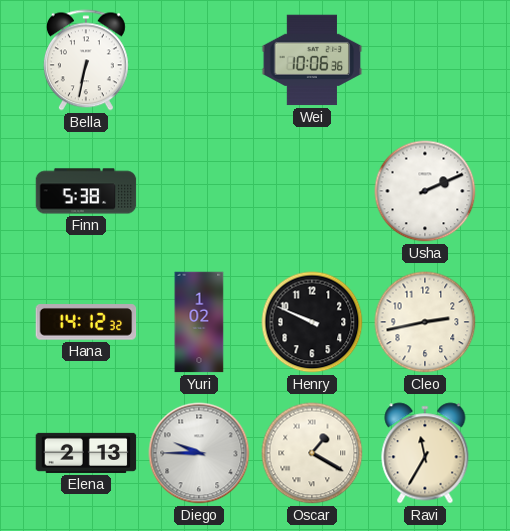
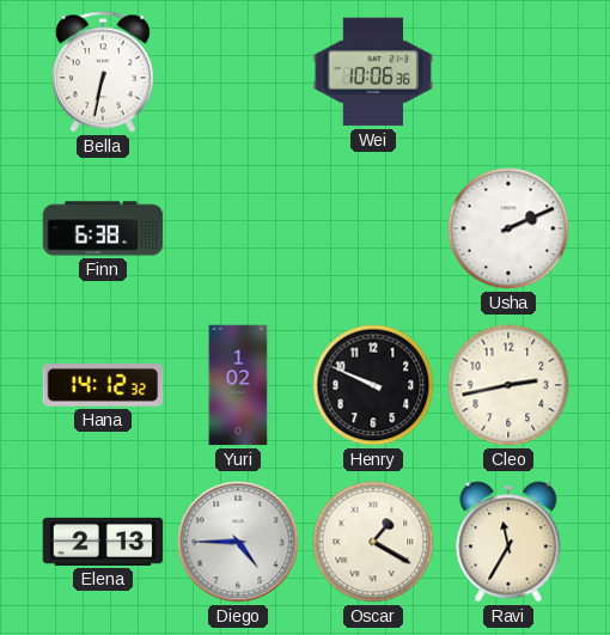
Finn: 5:38 -> 6:38 (103, 228)
Diego: 9:45 -> 4:45 (238, 542)
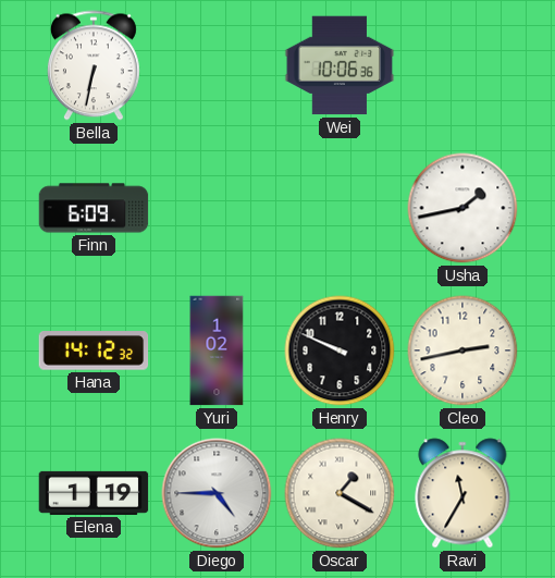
Finn: 6:38 -> 6:09 (94, 208)
Usha: 2:11 -> 1:43 (462, 208)
Elena: 2:13 -> 1:19 (94, 493)
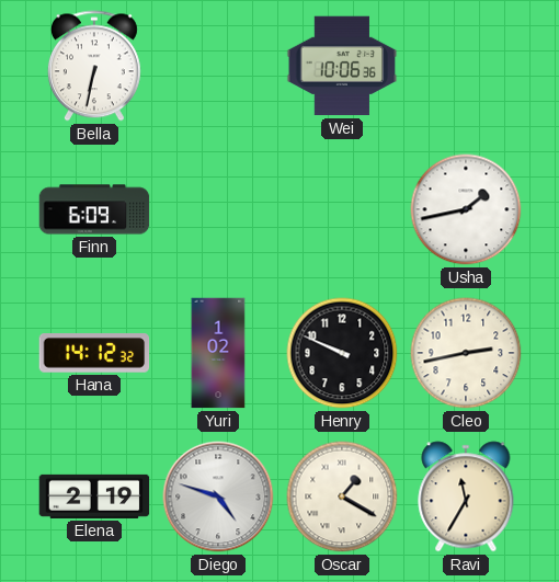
Elena: 1:19 -> 2:19 (94, 497)
Diego: 4:45 -> 4:48 (218, 497)
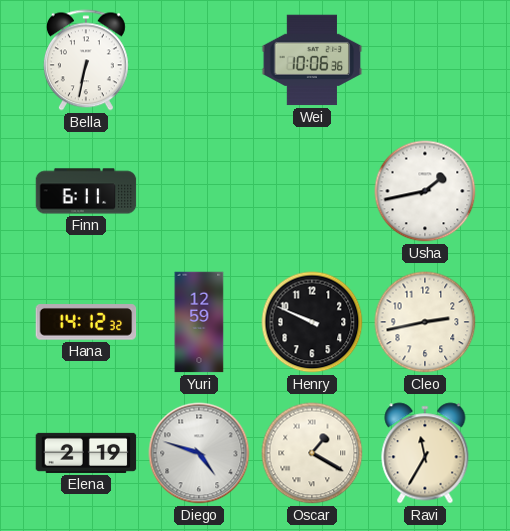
Finn: 6:09 -> 6:11 (86, 191)
Yuri: 1:02 -> 12:59 (199, 322)
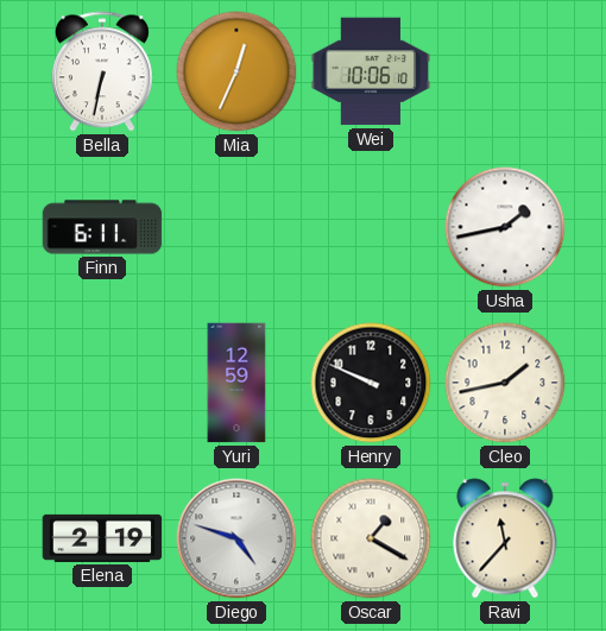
Mia: none -> 12:34 (236, 71)
Wei: 10:06:36 -> 10:06:10 (371, 71)
Hana: 14:12 -> none (86, 322)
Cleo: 2:43 -> 1:43 (505, 383)
Ravi: 11:35 -> 11:37 (505, 538)
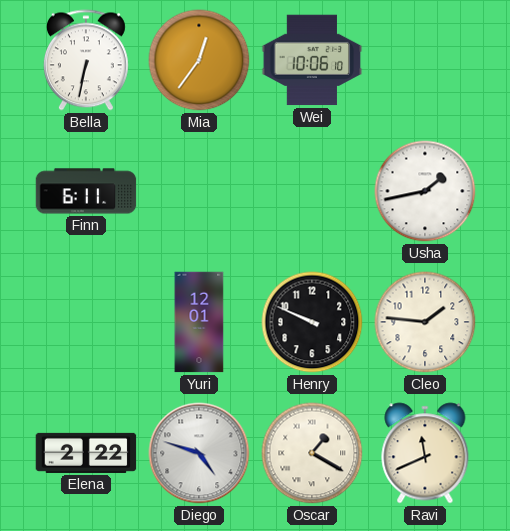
Mia: 12:34 -> 12:36 (199, 60)
Yuri: 12:59 -> 12:01 (199, 322)
Cleo: 1:43 -> 1:46 (425, 322)
Elena: 2:19 -> 2:22 (86, 453)
Ravi: 11:37 -> 11:41 (425, 453)
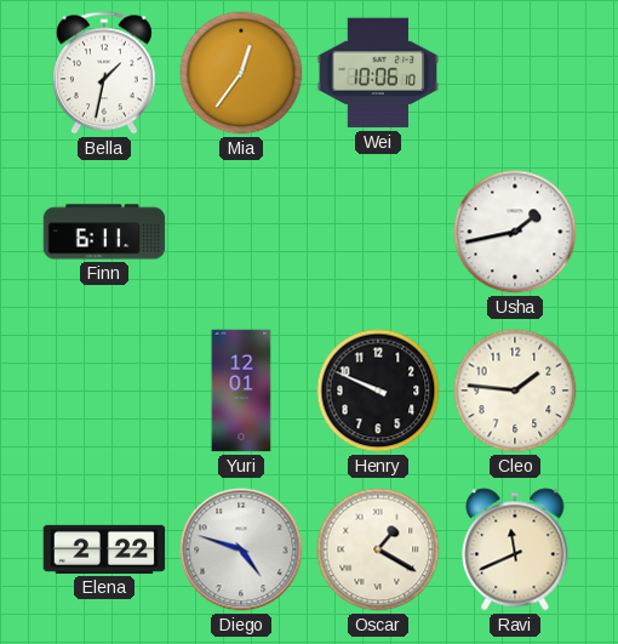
Bella: 6:32 -> 1:32 (104, 73)
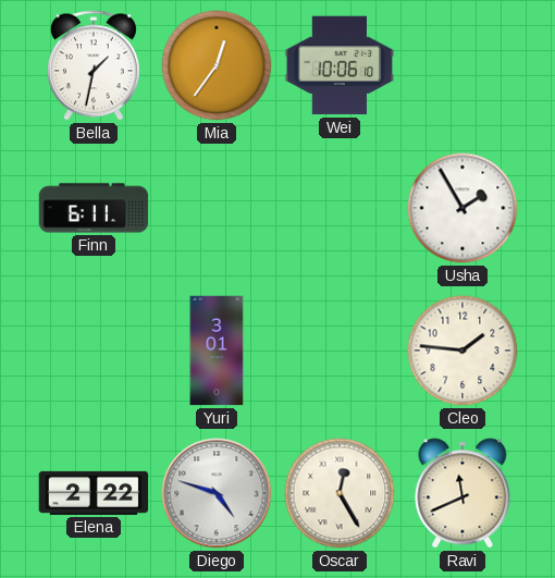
Usha: 1:43 -> 1:55 (462, 208)
Yuri: 12:01 -> 3:01 (217, 351)
Henry: 9:49 -> none (378, 391)
Oscar: 1:20 -> 12:25 (340, 493)
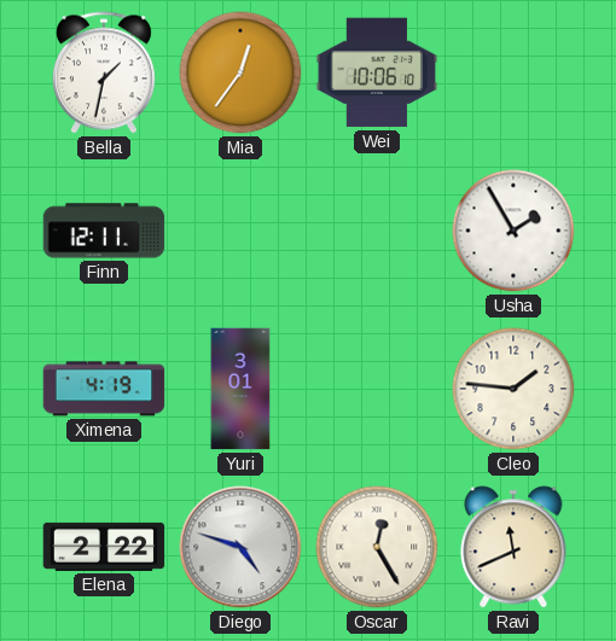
Finn: 6:11 -> 12:11 (104, 231)
Ximena: none -> 4:19 (104, 389)
